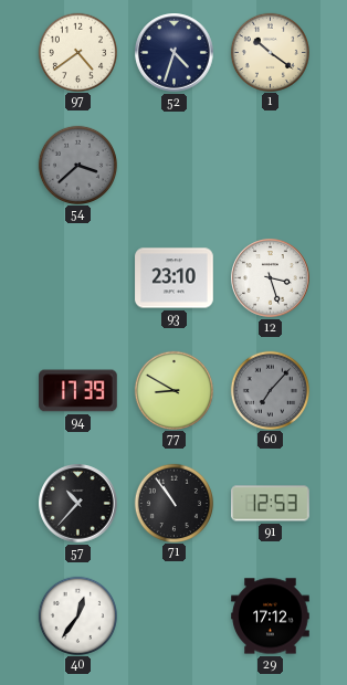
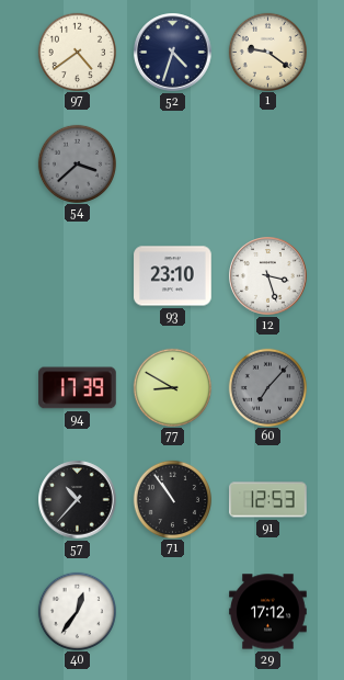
1: 10:21 -> 9:21 (267, 52)
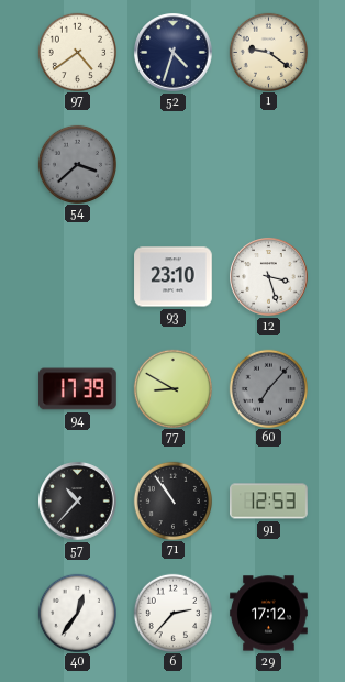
6: none -> 2:37 (172, 613)
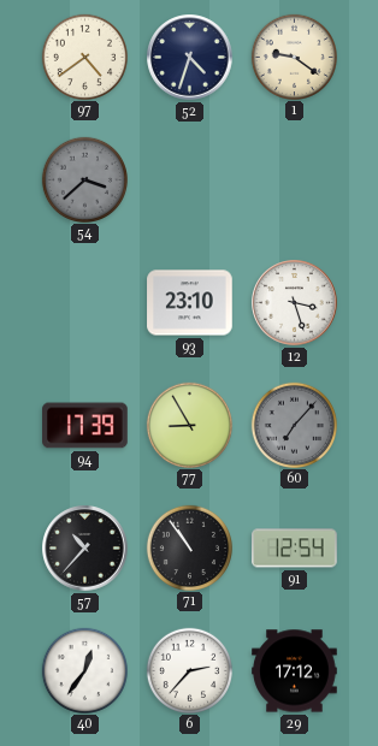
77: 8:50 -> 8:55 (189, 425)
91: 12:53 -> 12:54 (295, 549)
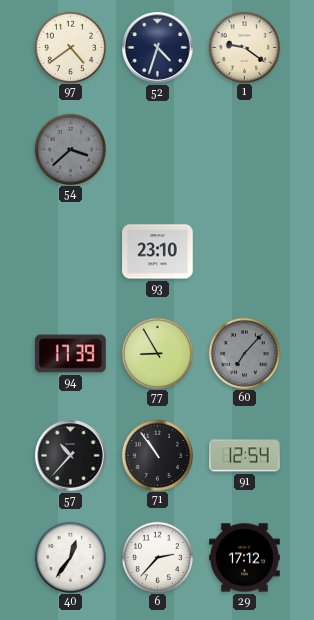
12: 3:27 -> none (295, 303)
